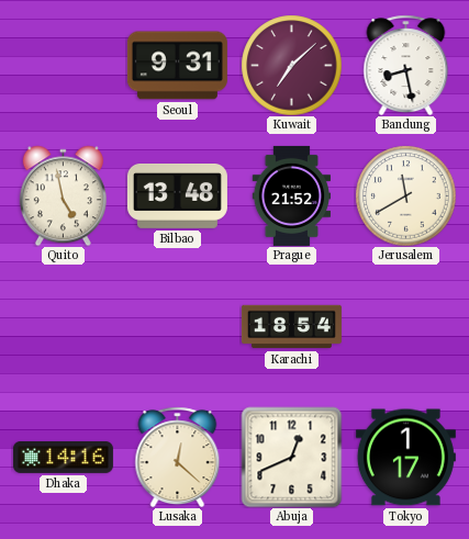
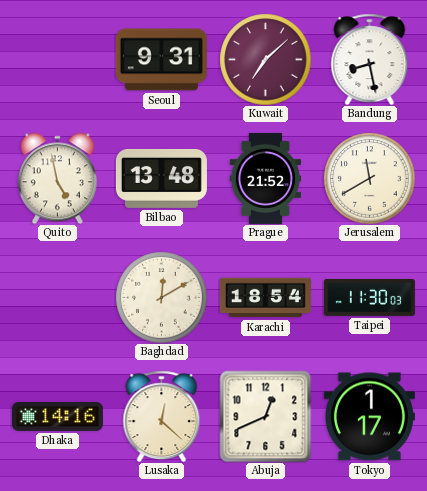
Baghdad: none -> 12:10 (161, 297)
Taipei: none -> 11:30 (369, 297)
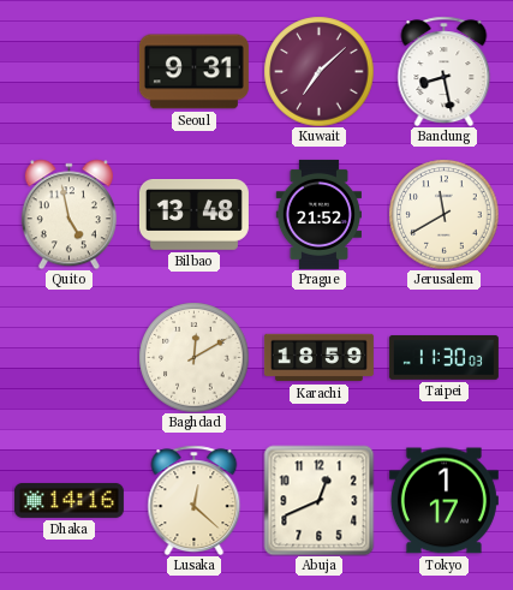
Karachi: 18:54 -> 18:59 (318, 358)
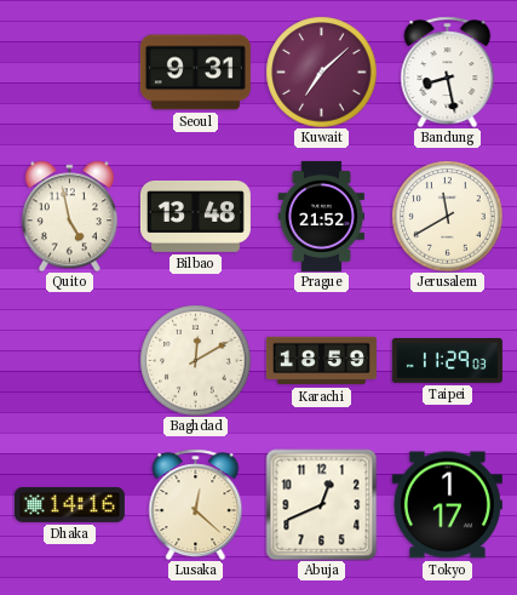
Taipei: 11:30 -> 11:29 (447, 360)
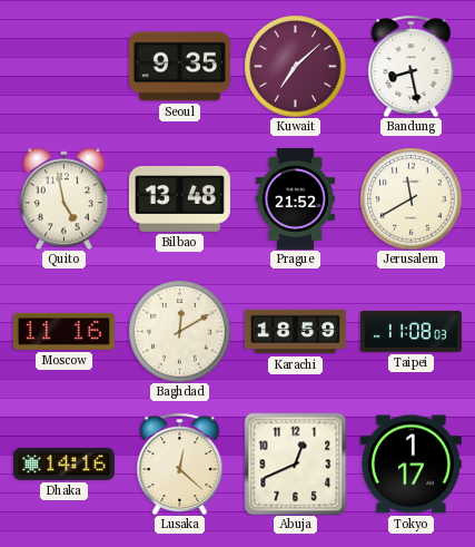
Seoul: 9:31 -> 9:35 (179, 67)
Moscow: none -> 11:16 (63, 331)
Taipei: 11:29 -> 11:08 (410, 331)
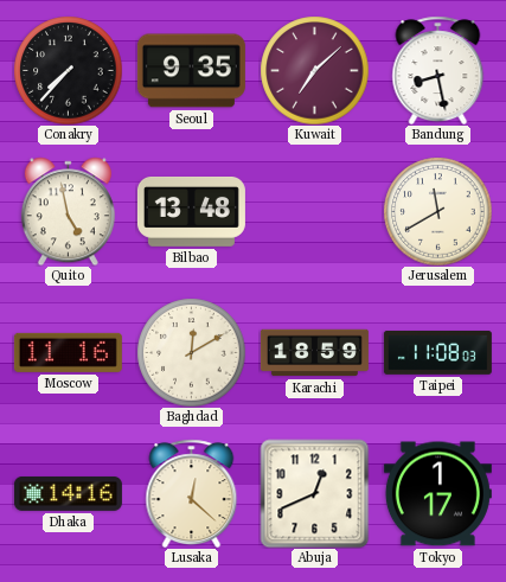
Conakry: none -> 7:37 (68, 70)
Prague: 21:52 -> none (295, 198)
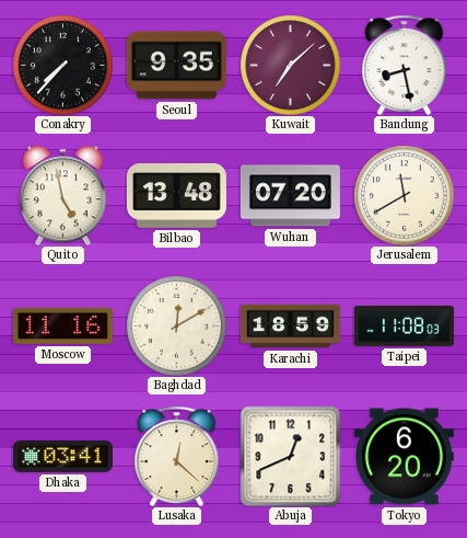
Wuhan: none -> 07:20 (290, 196)
Dhaka: 14:16 -> 03:41 (62, 456)
Tokyo: 1:17 -> 6:20 (404, 457)
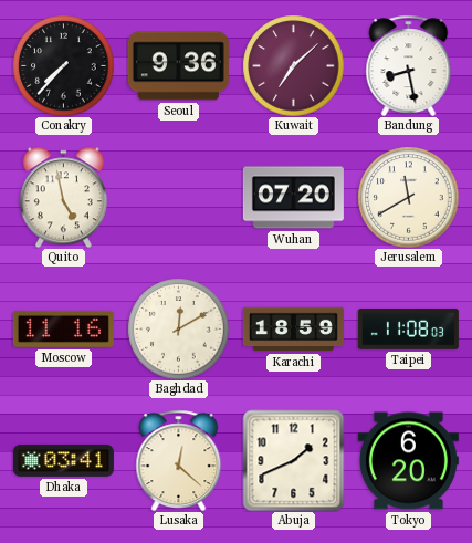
Seoul: 9:35 -> 9:36 (178, 66)
Bilbao: 13:48 -> none (176, 196)
Abuja: 12:41 -> 1:41 (293, 460)
